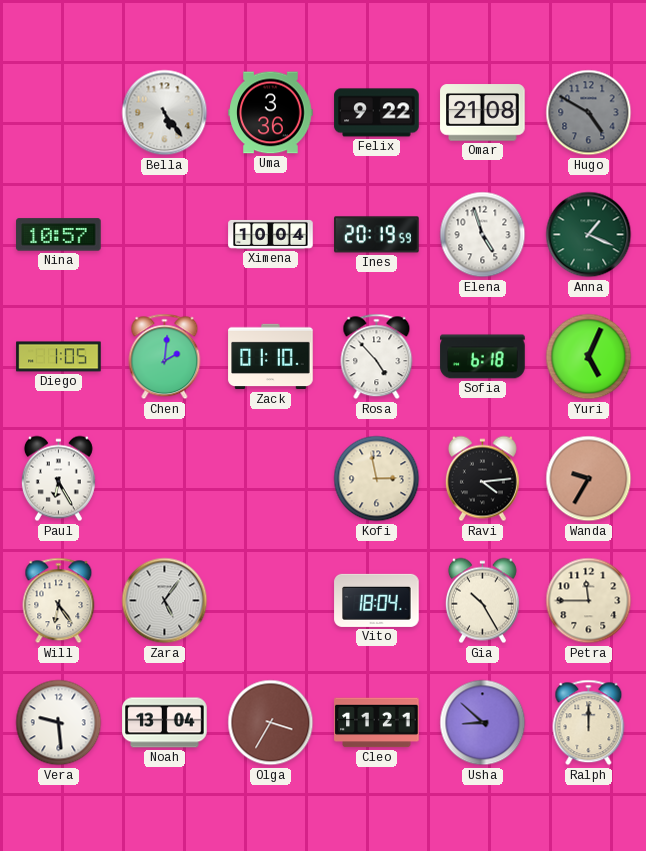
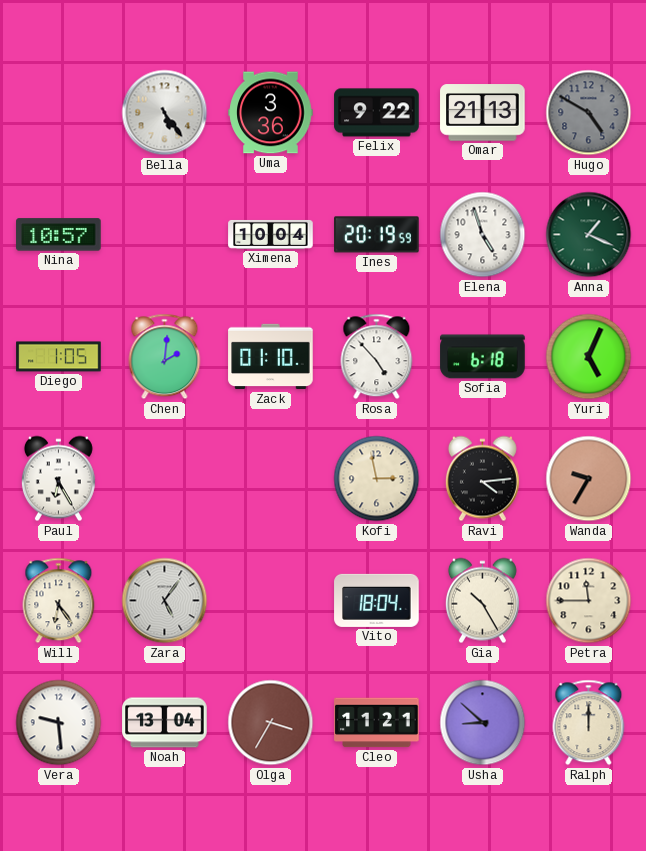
Omar: 21:08 -> 21:13 (483, 113)
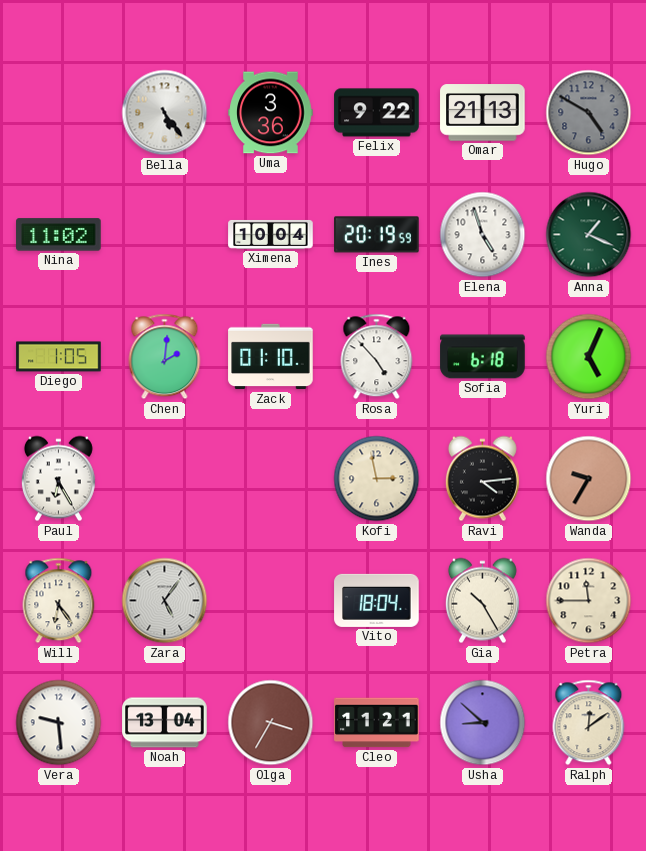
Nina: 10:57 -> 11:02 (59, 235)
Ralph: 12:00 -> 12:09 (589, 723)
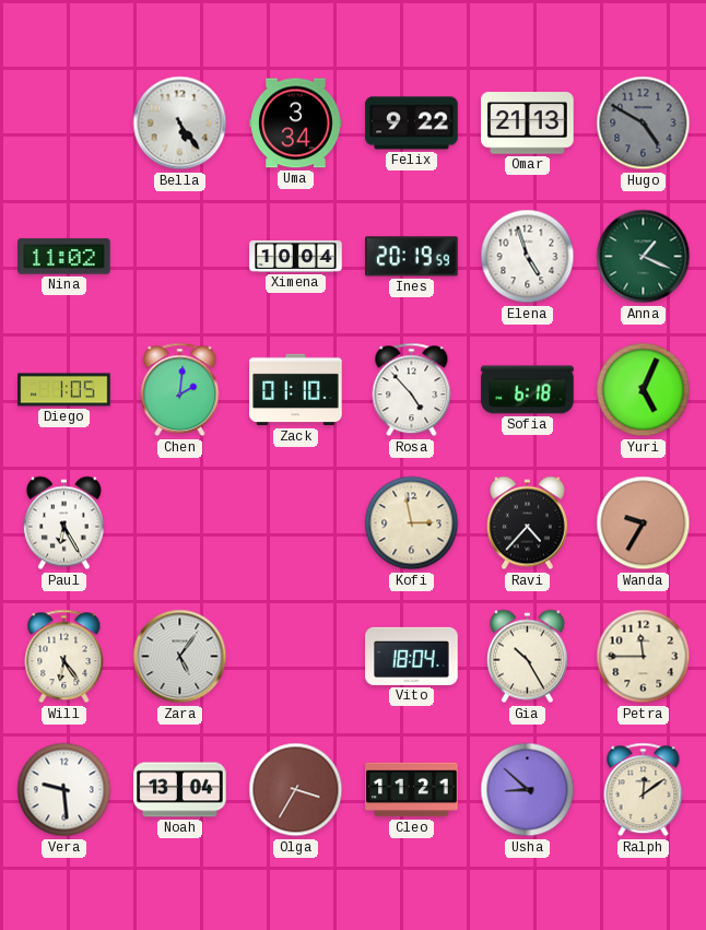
Uma: 3:36 -> 3:34 (296, 123)
Ravi: 4:14 -> 4:37 (527, 523)
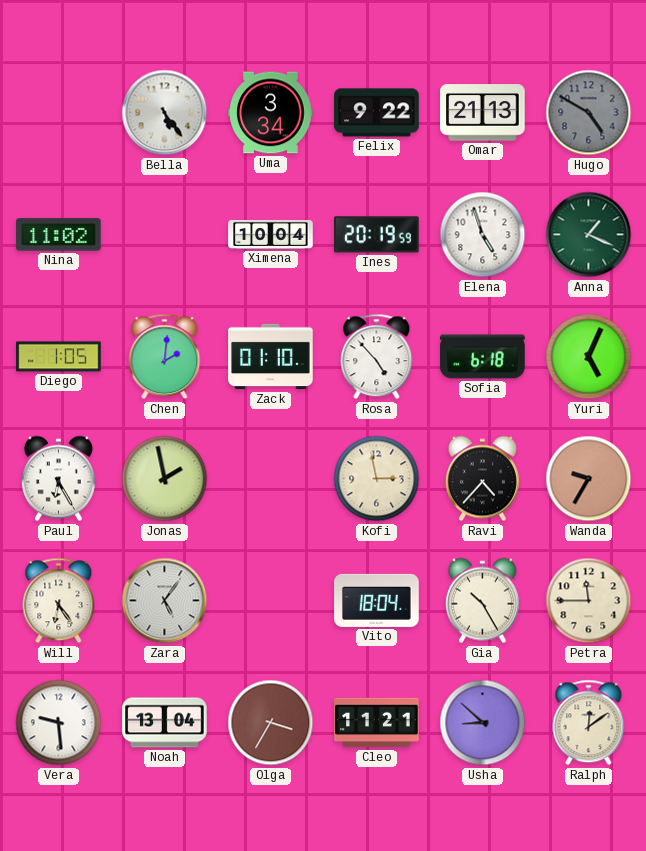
Jonas: none -> 1:58 (165, 479)
